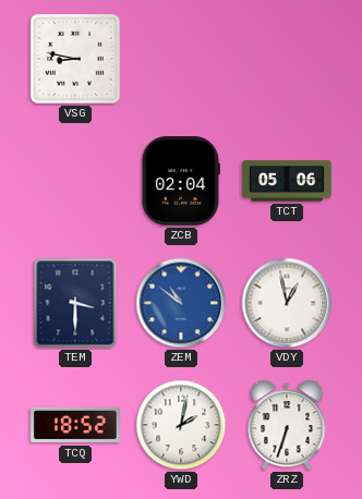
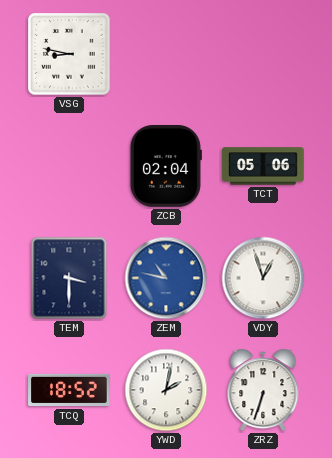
ZEM: 10:51 -> 10:47 (166, 278)
VDY: 12:58 -> 12:57 (263, 278)
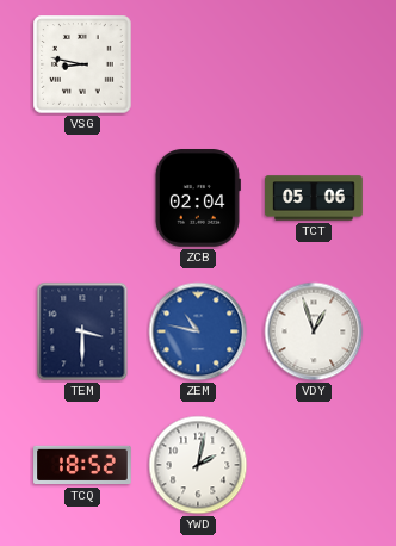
ZRZ: 6:33 -> none (263, 390)
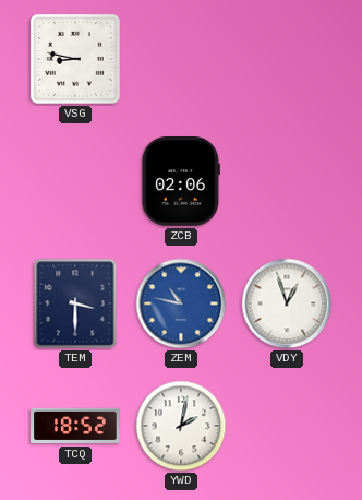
ZCB: 02:04 -> 02:06 (180, 182)
TCT: 05:06 -> none (314, 198)
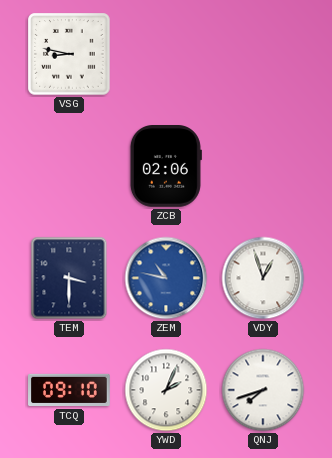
TCQ: 18:52 -> 09:10 (69, 390)
YWD: 2:02 -> 2:04 (166, 390)
QNJ: none -> 7:42 (263, 390)
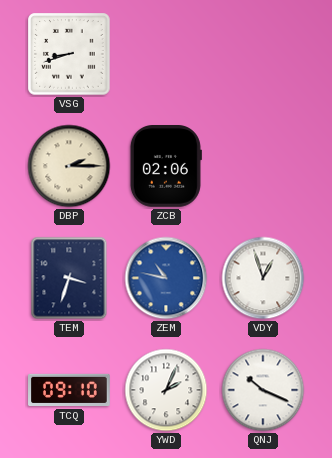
VSG: 8:47 -> 8:42 (69, 54)
DBP: none -> 2:15 (69, 166)
TEM: 3:30 -> 3:33 (69, 278)
QNJ: 7:42 -> 10:19 (263, 390)
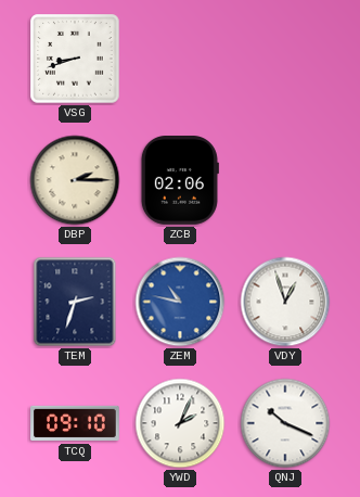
TEM: 3:33 -> 2:33 (75, 302)
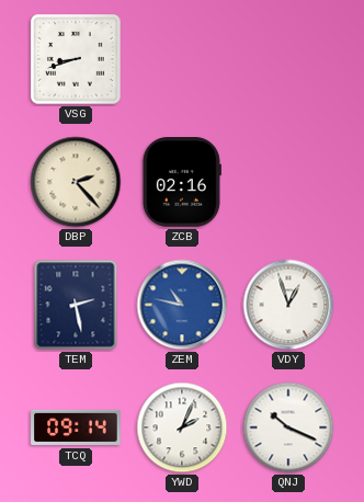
DBP: 2:15 -> 2:23 (76, 182)
ZCB: 02:06 -> 02:16 (181, 183)
TEM: 2:33 -> 2:28 (76, 305)
TCQ: 09:10 -> 09:14 (76, 427)
